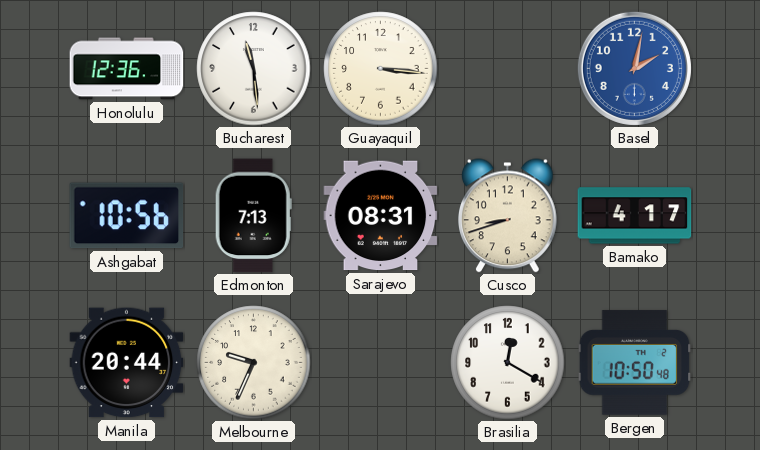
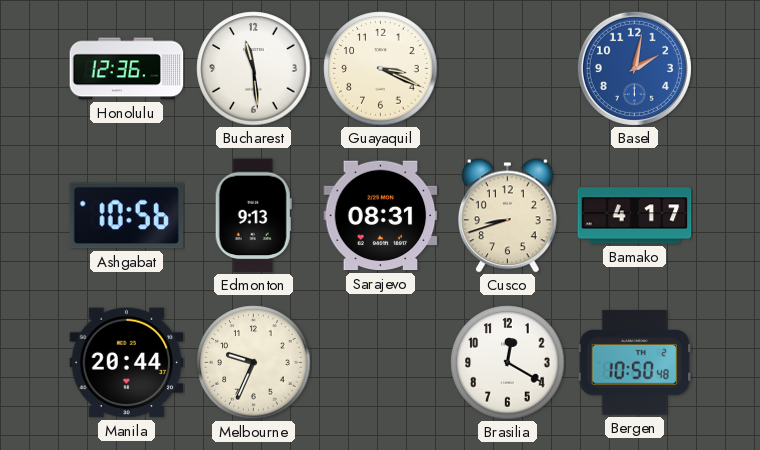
Guayaquil: 3:16 -> 3:19 (381, 69)
Edmonton: 7:13 -> 9:13 (253, 216)
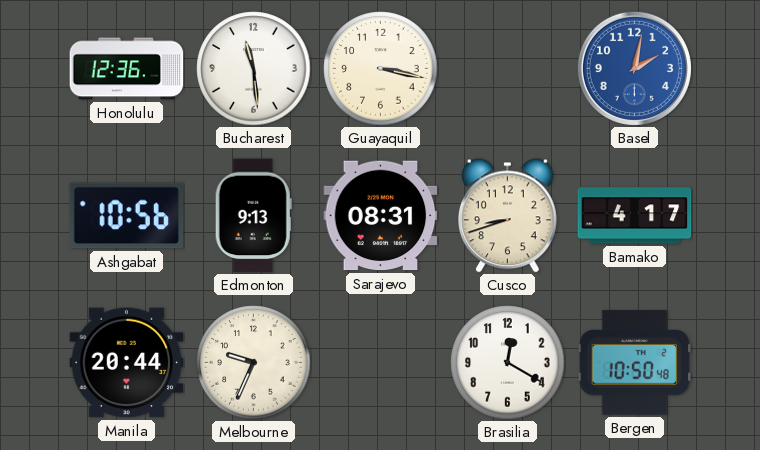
Guayaquil: 3:19 -> 3:17 (381, 69)
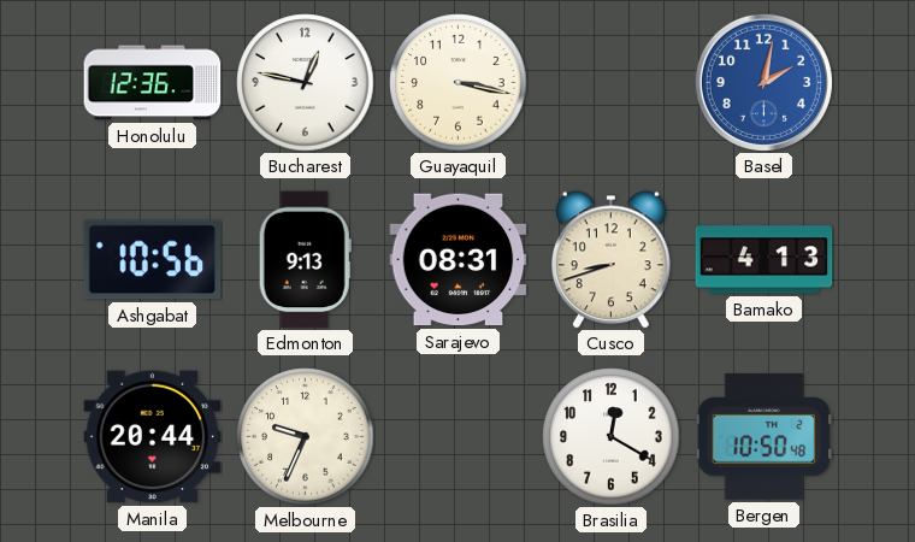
Bucharest: 11:29 -> 12:47 (306, 83)
Bamako: 4:17 -> 4:13 (765, 260)
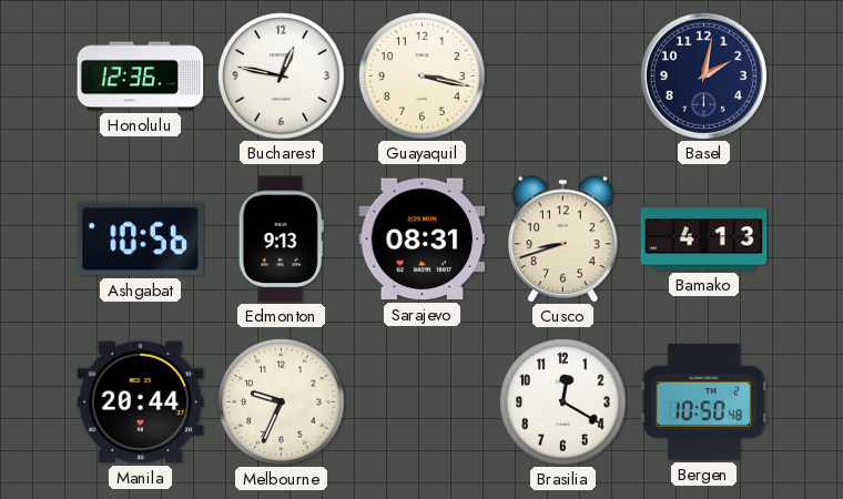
Basel dial: blue -> navy (703, 75)
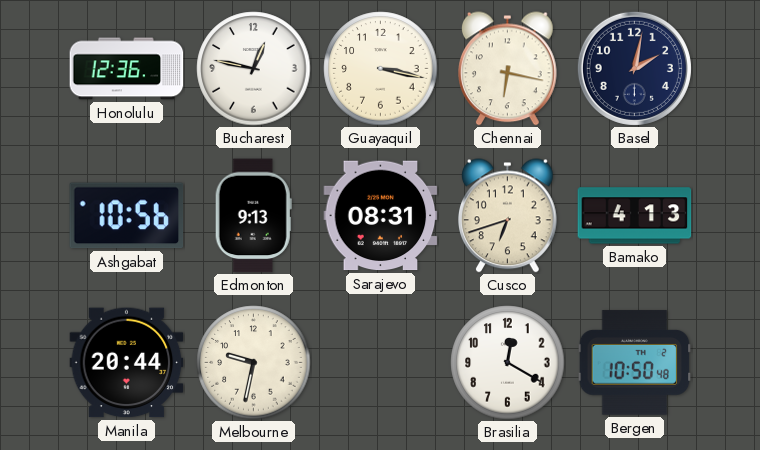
Chennai: none -> 6:17 (508, 69)
Cusco: 8:42 -> 6:42 (508, 216)
Melbourne: 9:34 -> 9:32 (254, 363)
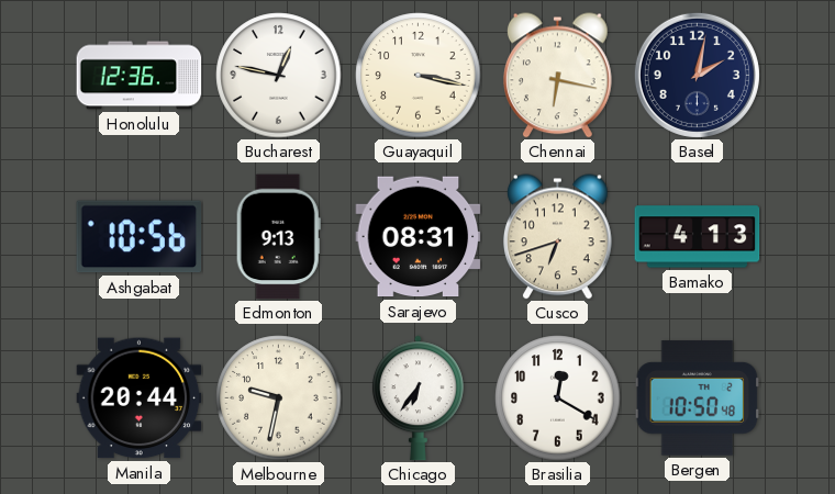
Chicago: none -> 6:36 (417, 398)
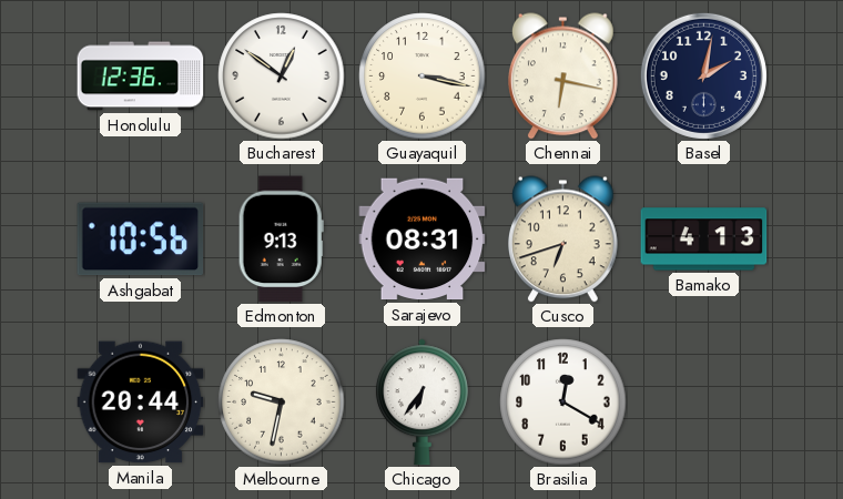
Bucharest: 12:47 -> 12:51 (282, 77)
Bergen: 10:50 -> none (698, 398)
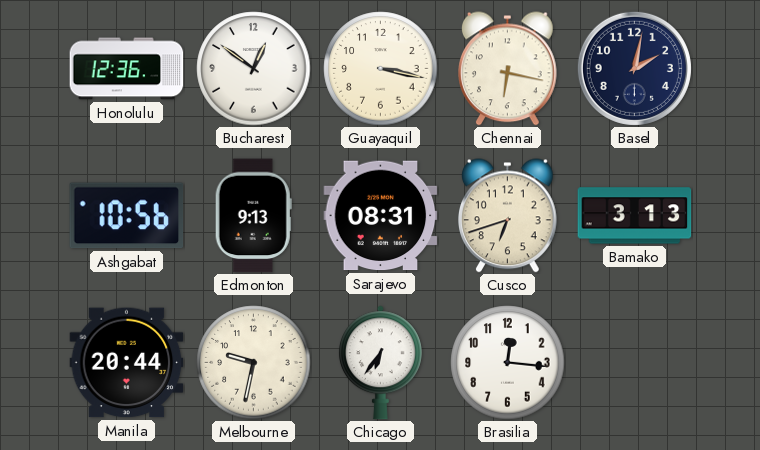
Bamako: 4:13 -> 3:13 (635, 216)
Brasilia: 12:20 -> 12:16 (508, 363)
